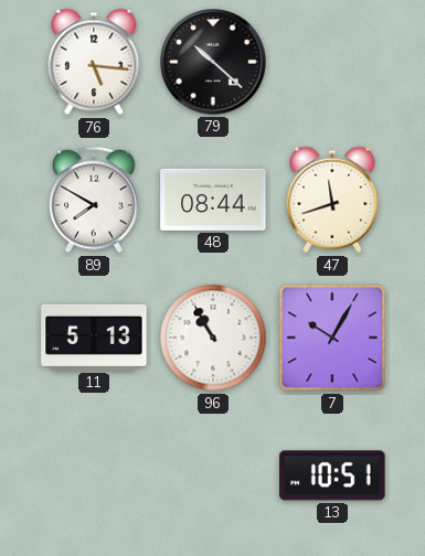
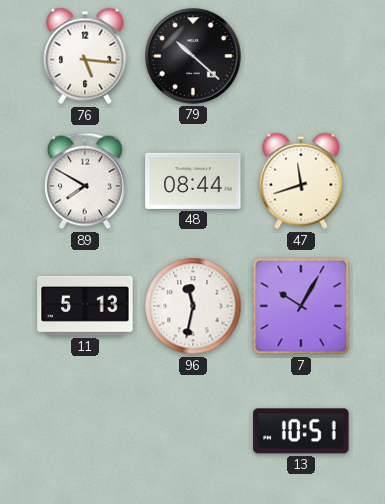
96: 10:55 -> 11:32 (193, 306)
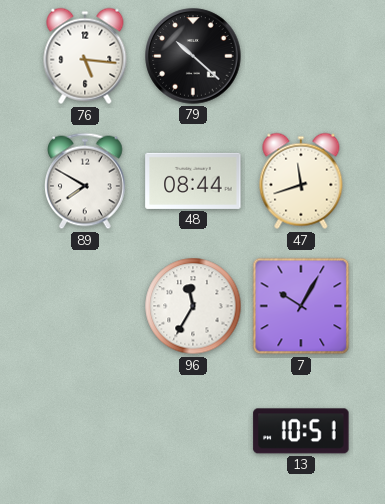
11: 5:13 -> none (85, 306)
96: 11:32 -> 11:35 (193, 306)
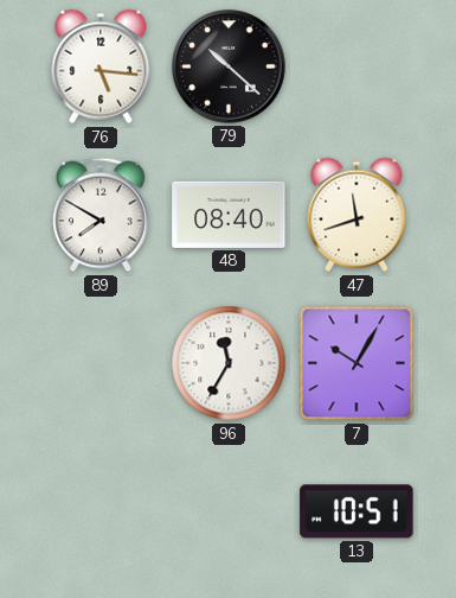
48: 08:44 -> 08:40 (229, 215)
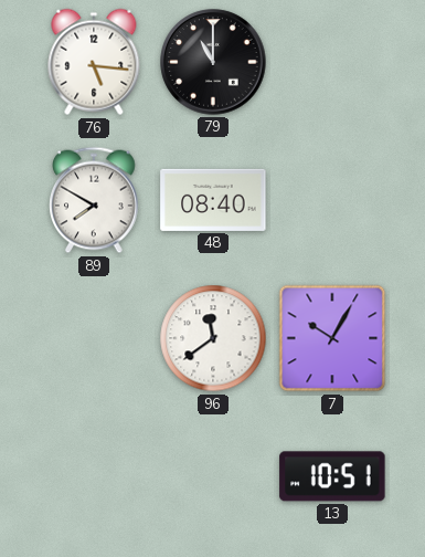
79: 10:22 -> 11:00 (213, 62)
47: 11:42 -> none (357, 215)
96: 11:35 -> 11:39 (213, 338)
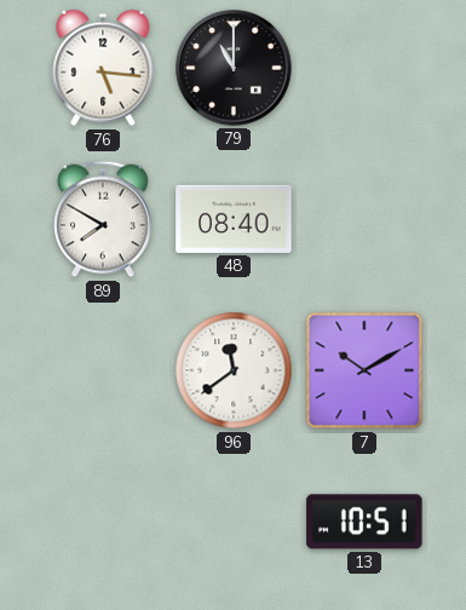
7: 10:05 -> 10:10 (364, 370)
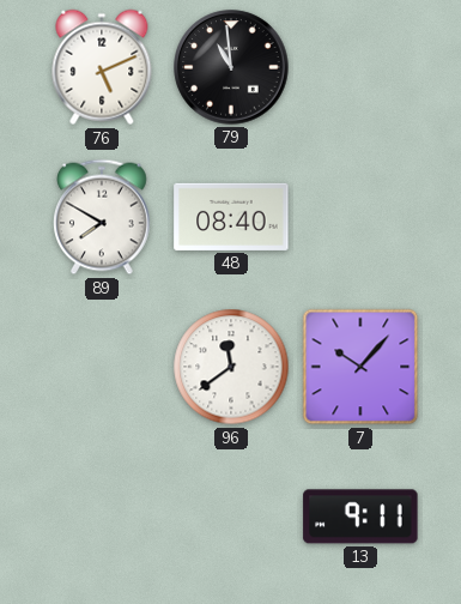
76: 5:16 -> 5:11 (102, 67)
79: 11:00 -> 10:59 (231, 67)
7: 10:10 -> 10:07 (360, 367)
13: 10:51 -> 9:11 (360, 517)
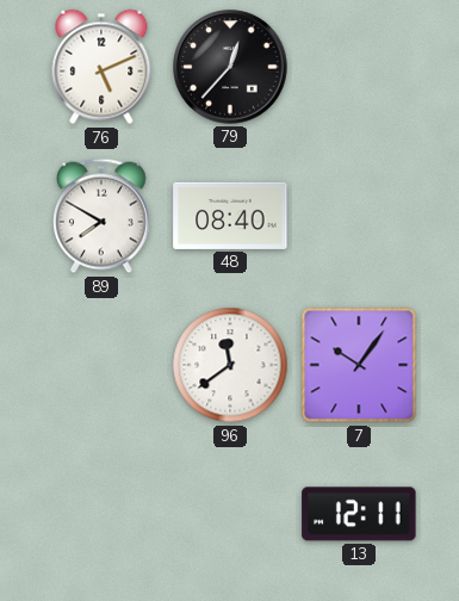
79: 10:59 -> 12:37 (230, 67)
7: 10:07 -> 10:06 (359, 365)
13: 9:11 -> 12:11 (359, 514)
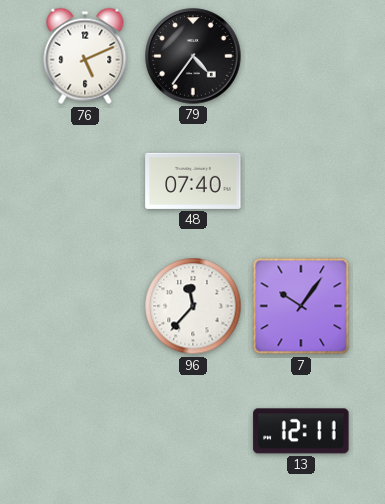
79: 12:37 -> 4:36 (193, 56)
89: 7:50 -> none (103, 216)
48: 08:40 -> 07:40 (193, 181)
96: 11:39 -> 11:37 (193, 306)
